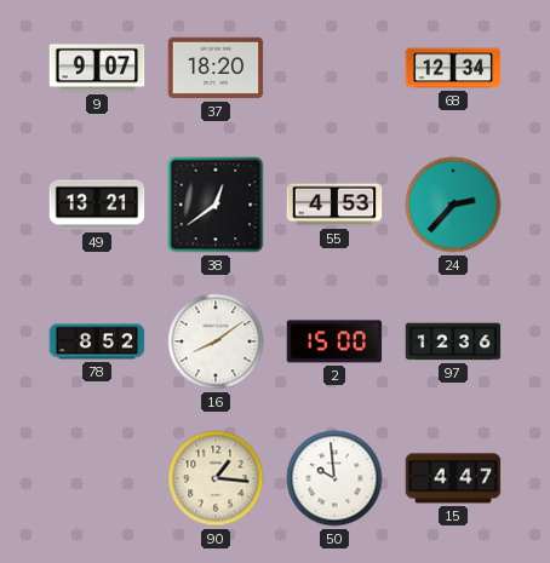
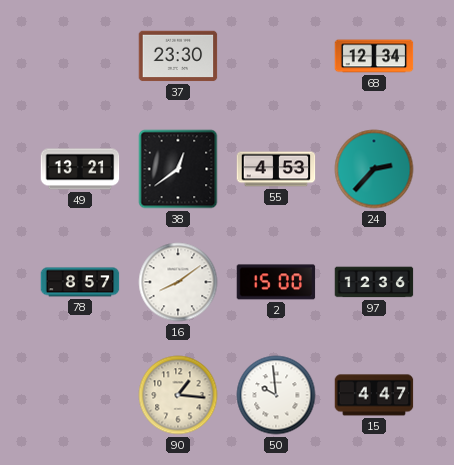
9: 9:07 -> none (97, 68)
37: 18:20 -> 23:30 (178, 56)
78: 8:52 -> 8:57 (80, 282)
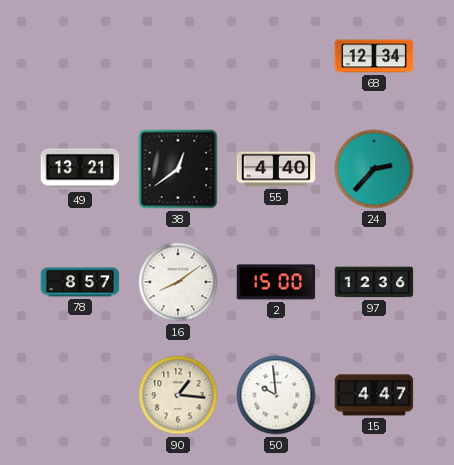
37: 23:30 -> none (178, 56)
55: 4:53 -> 4:40 (276, 169)
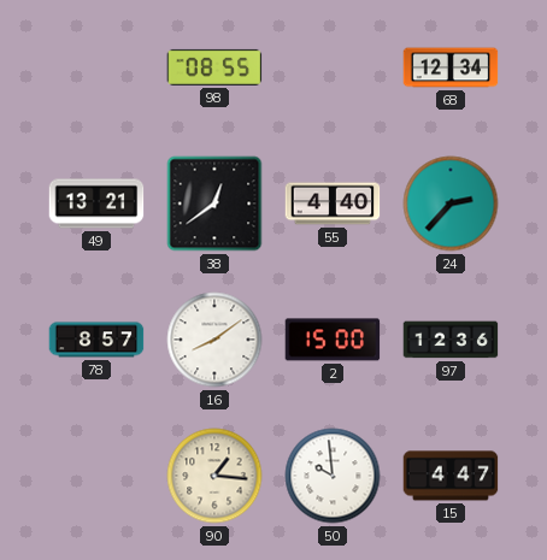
98: none -> 08:55 (214, 67)
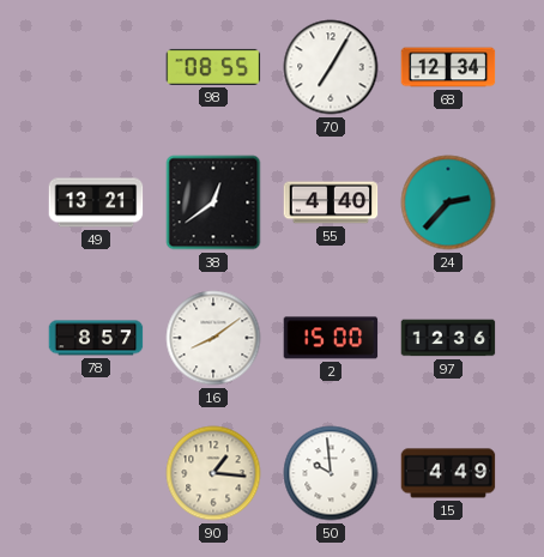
70: none -> 7:05 (331, 67)
15: 4:47 -> 4:49 (448, 473)
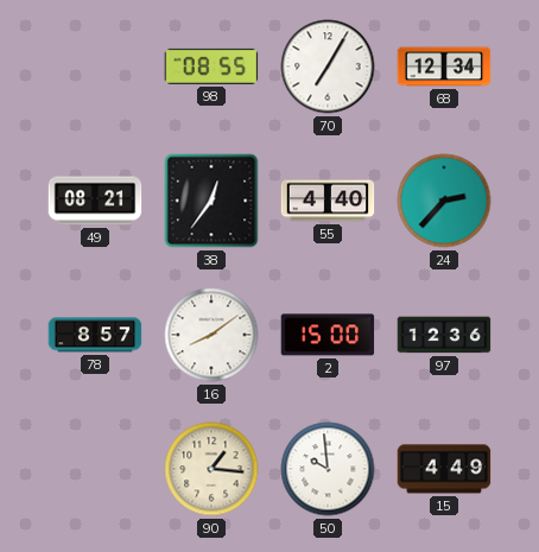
49: 13:21 -> 08:21 (95, 201)
38: 12:39 -> 12:36 (211, 201)
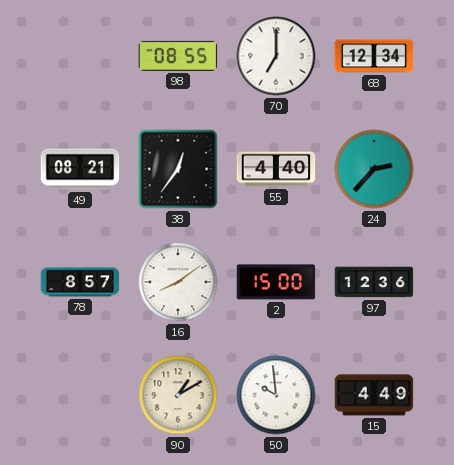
70: 7:05 -> 7:00 (276, 56)
90: 1:16 -> 1:10 (178, 395)
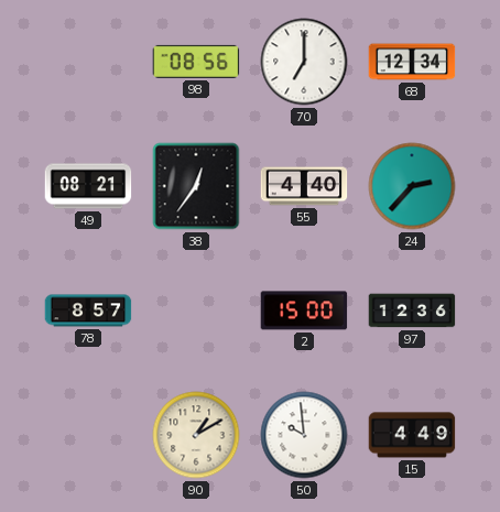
98: 08:55 -> 08:56 (196, 62)
16: 8:09 -> none (178, 282)
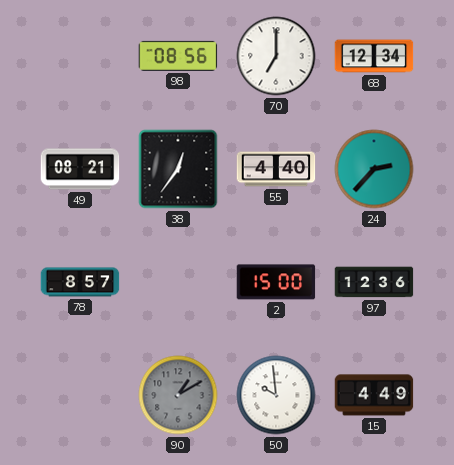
90 dial: cream -> grey (178, 395)
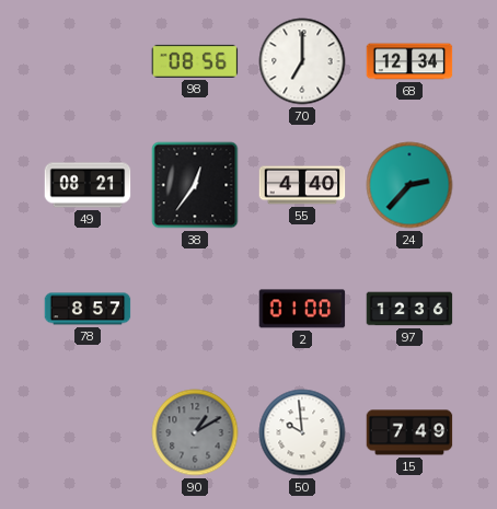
2: 15:00 -> 01:00 (302, 309)
15: 4:49 -> 7:49 (409, 432)
